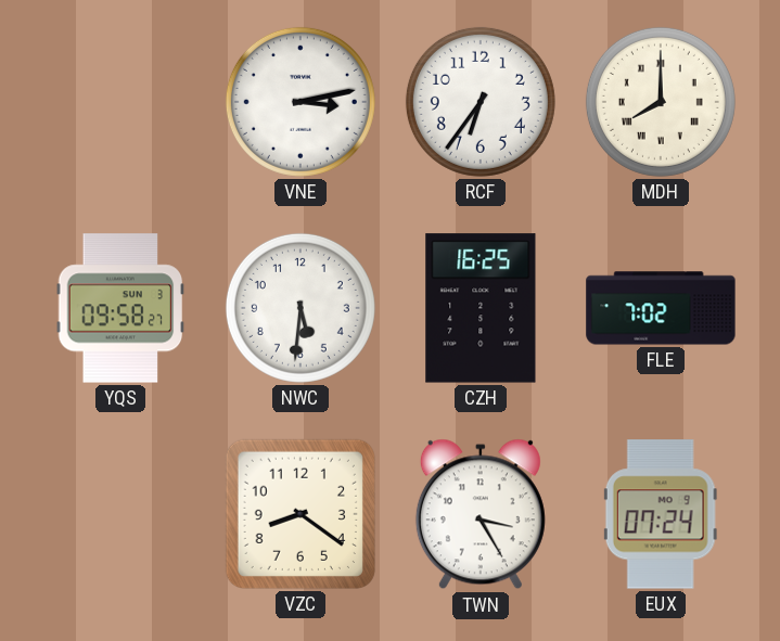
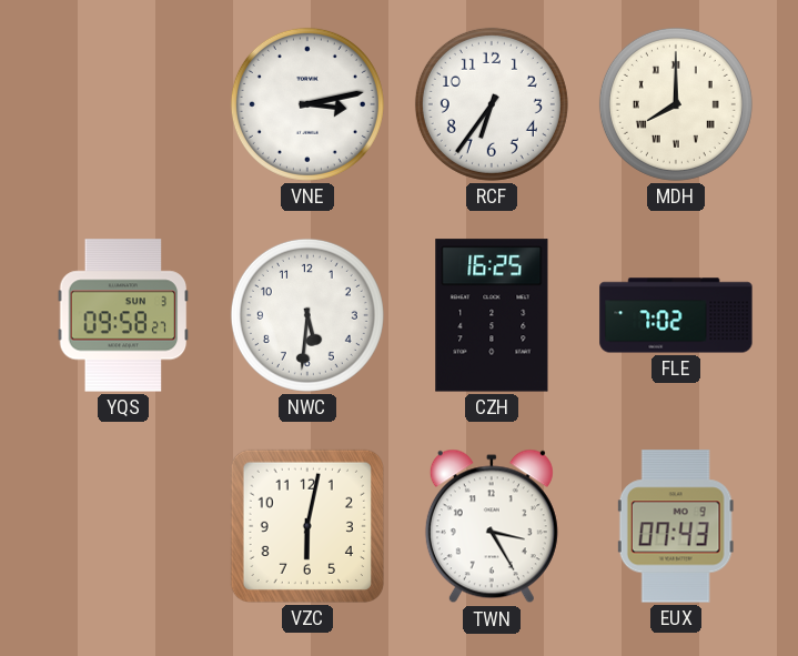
VZC: 8:21 -> 6:02 (307, 526)
EUX: 07:24 -> 07:43 (676, 526)
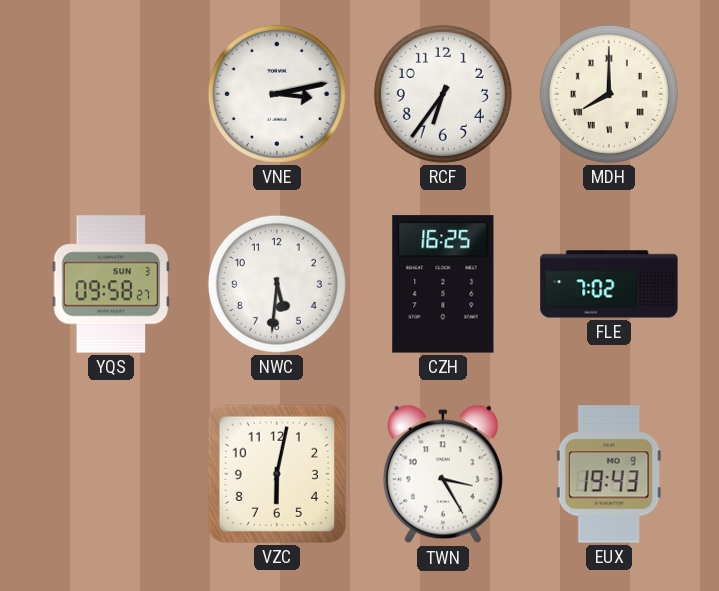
EUX: 07:43 -> 19:43 (609, 474)
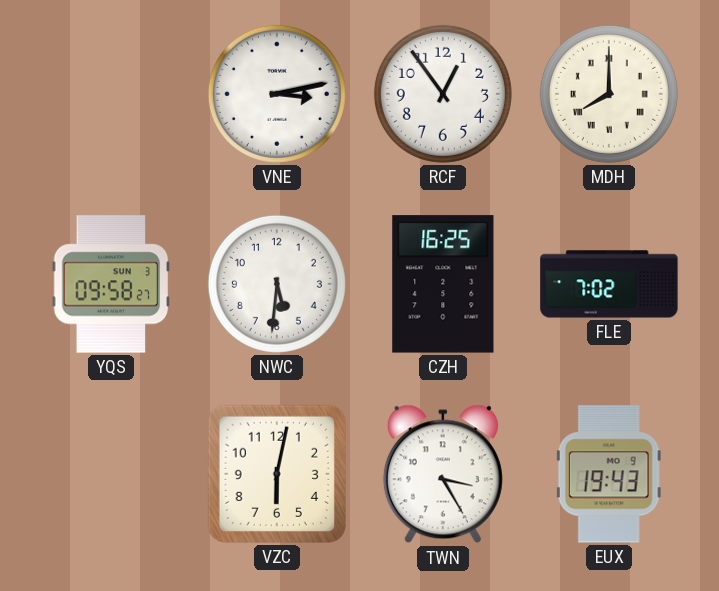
RCF: 6:36 -> 12:54 (443, 94)
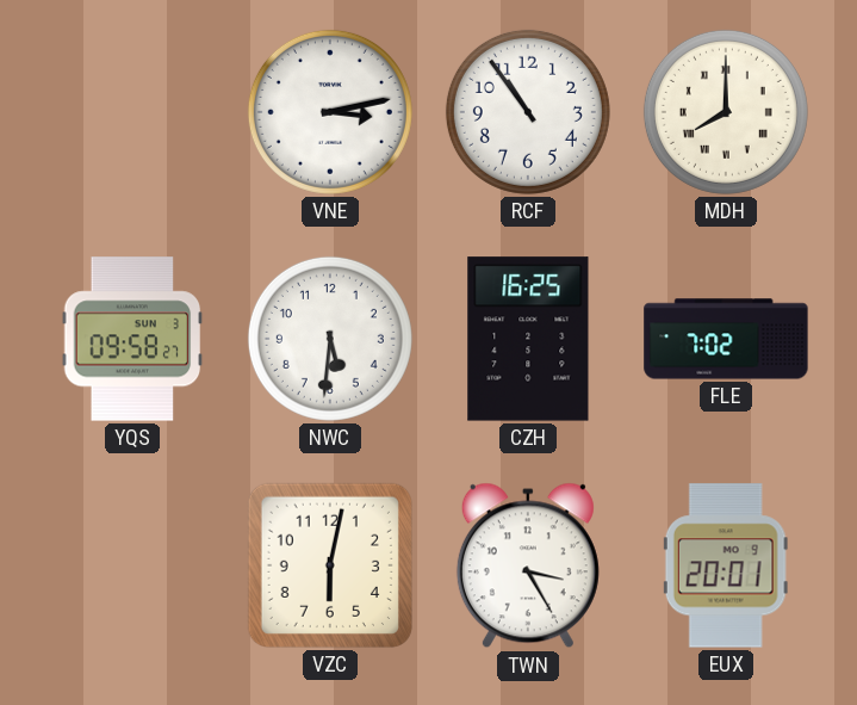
RCF: 12:54 -> 10:54 (528, 112)
EUX: 19:43 -> 20:01 (726, 565)
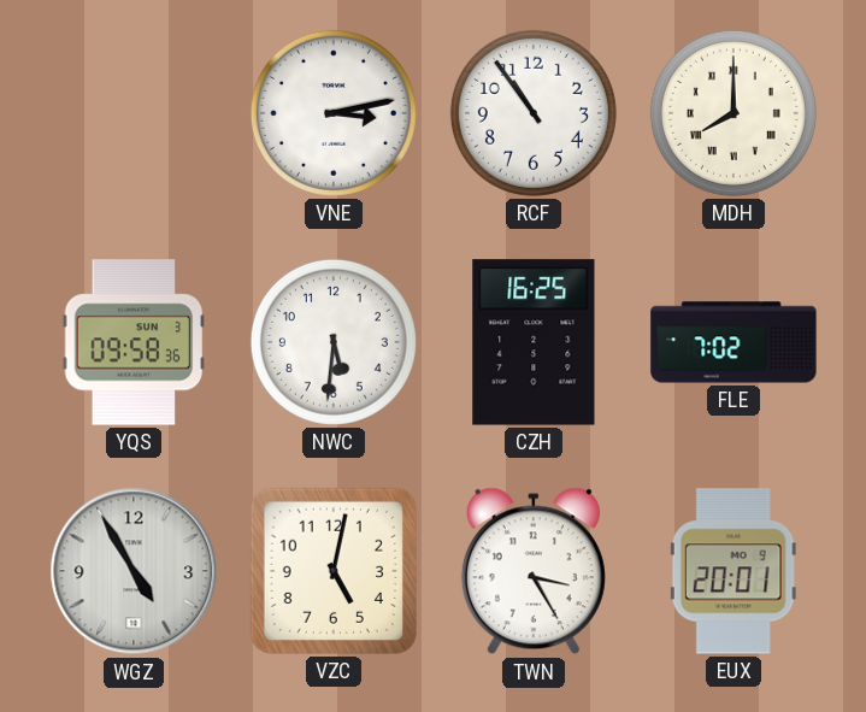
YQS: 09:58:27 -> 09:58:36 (134, 342)
WGZ: none -> 4:55 (134, 571)
VZC: 6:02 -> 5:02 (334, 571)
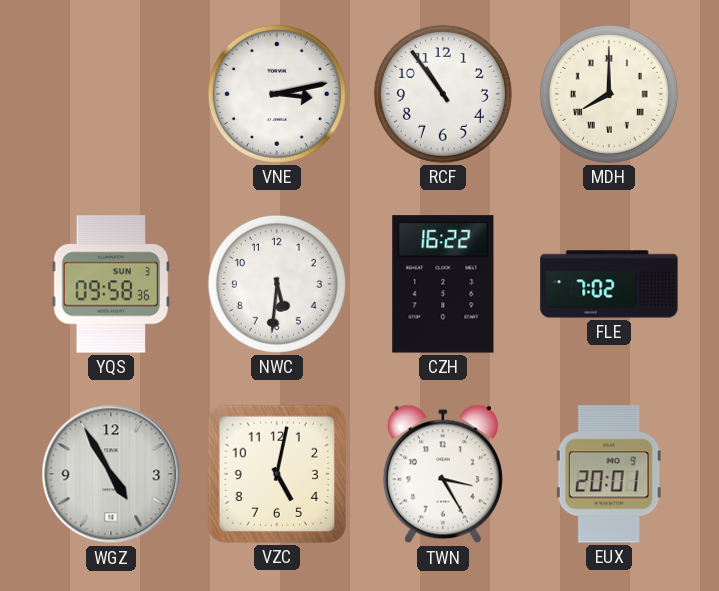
CZH: 16:25 -> 16:22 (443, 284)
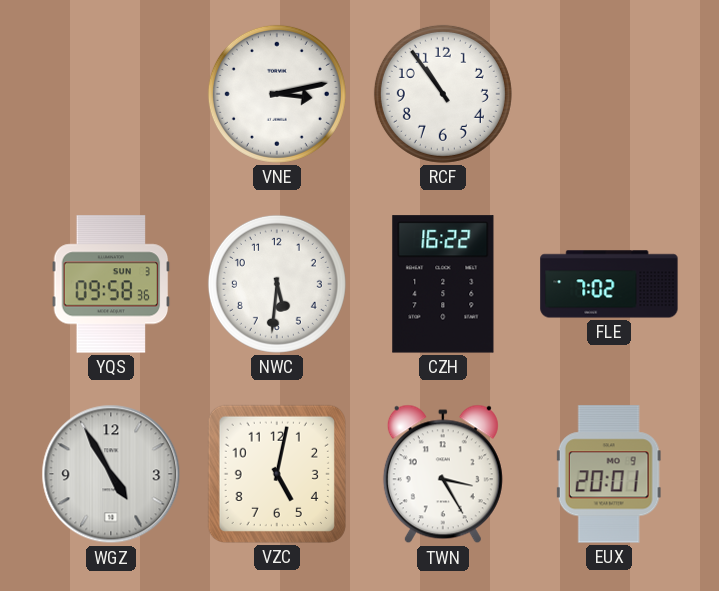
MDH: 8:00 -> none (609, 94)
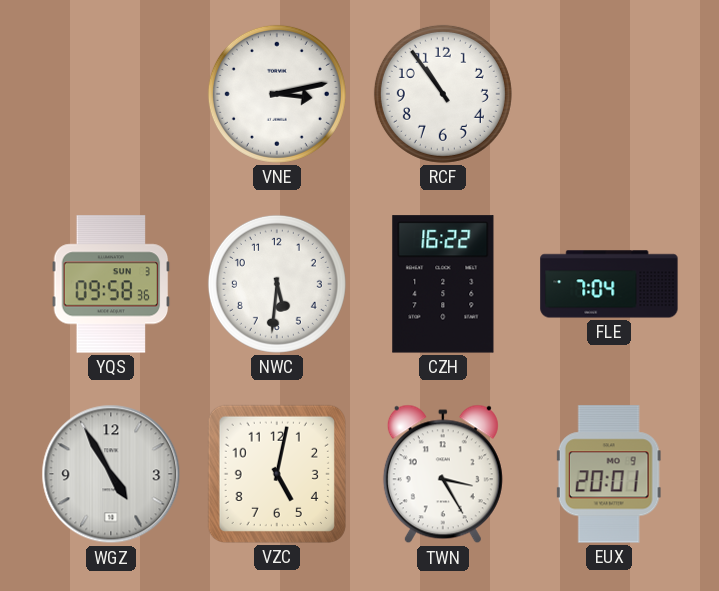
FLE: 7:02 -> 7:04 (609, 284)
